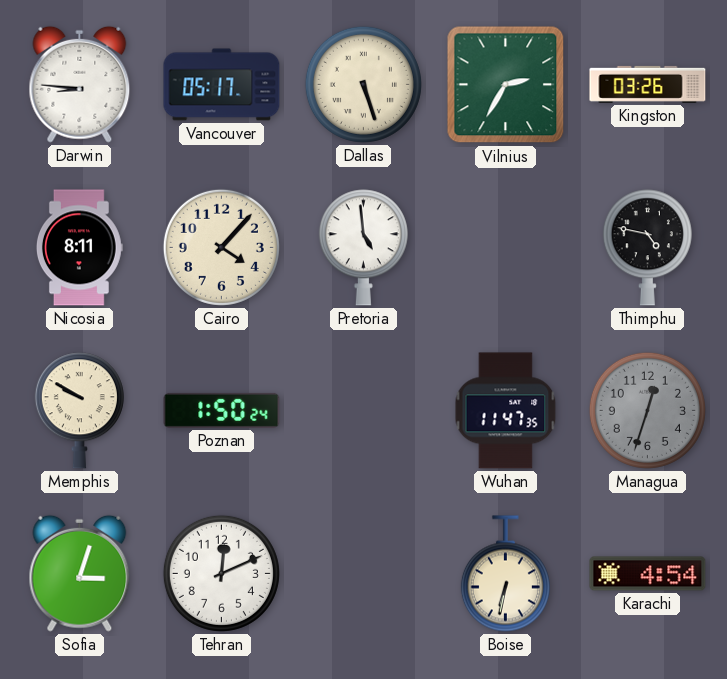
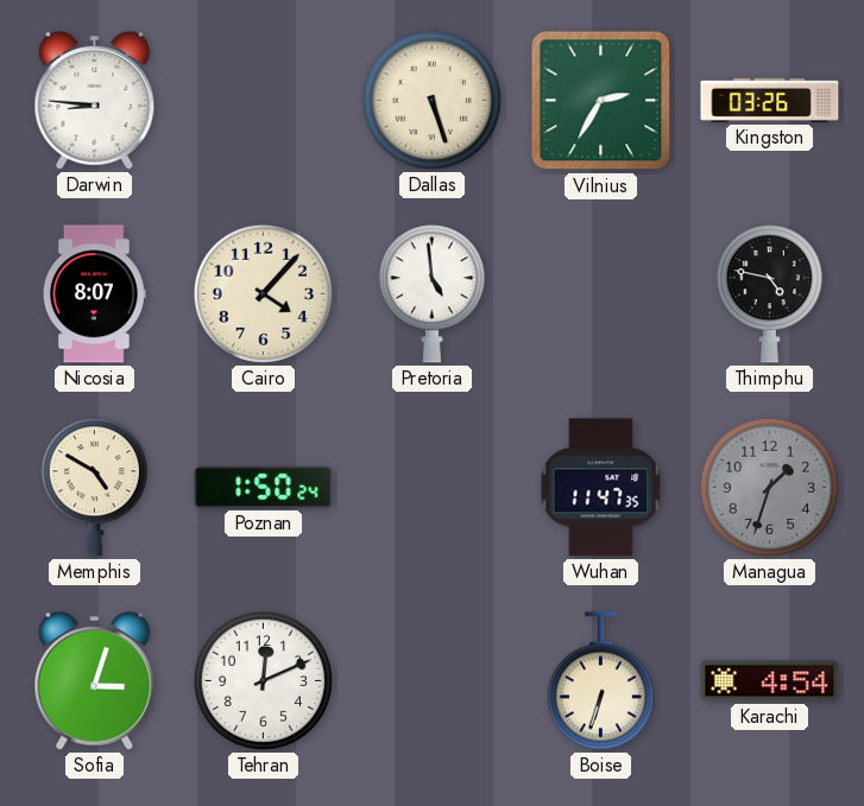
Vancouver: 05:17 -> none (222, 85)
Nicosia: 8:11 -> 8:07 (94, 294)
Memphis: 9:50 -> 4:50 (94, 488)
Managua: 12:33 -> 1:33 (769, 487)
Boise: 6:32 -> 6:33 (600, 681)
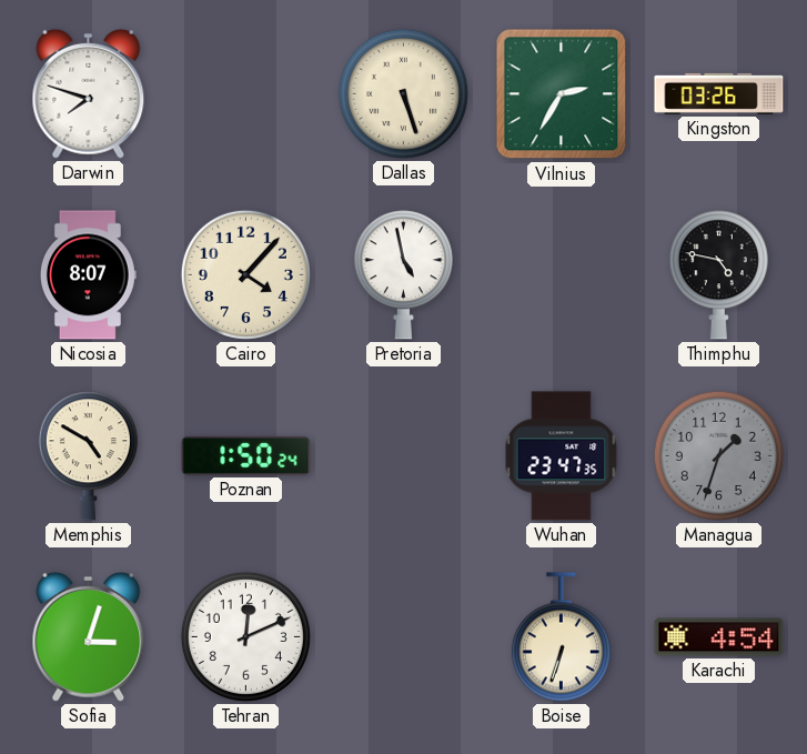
Darwin: 8:46 -> 7:48 (89, 93)
Pretoria: 4:59 -> 4:58 (403, 275)
Wuhan: 11:47 -> 23:47 (562, 456)
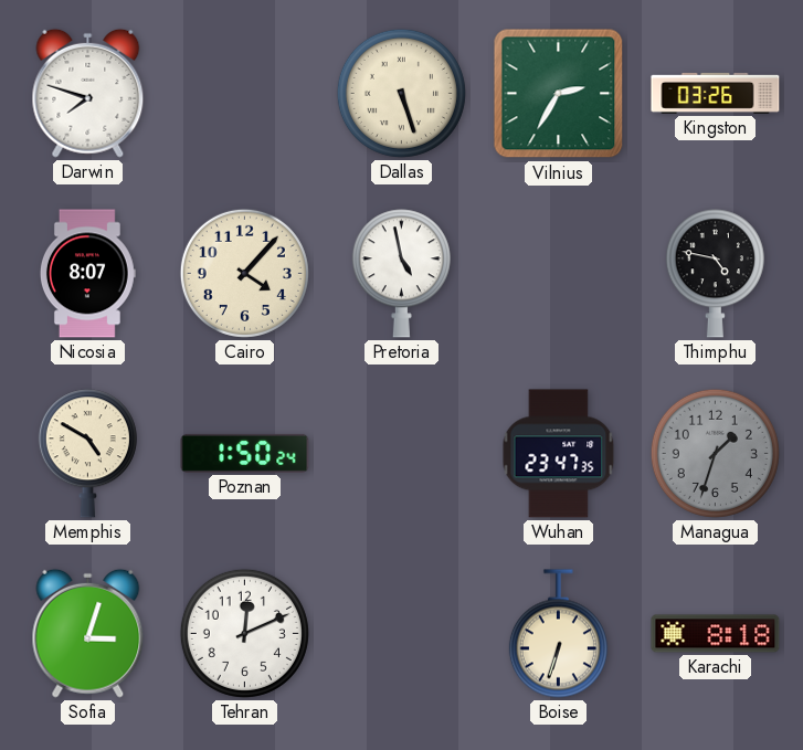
Karachi: 4:54 -> 8:18 (716, 634)
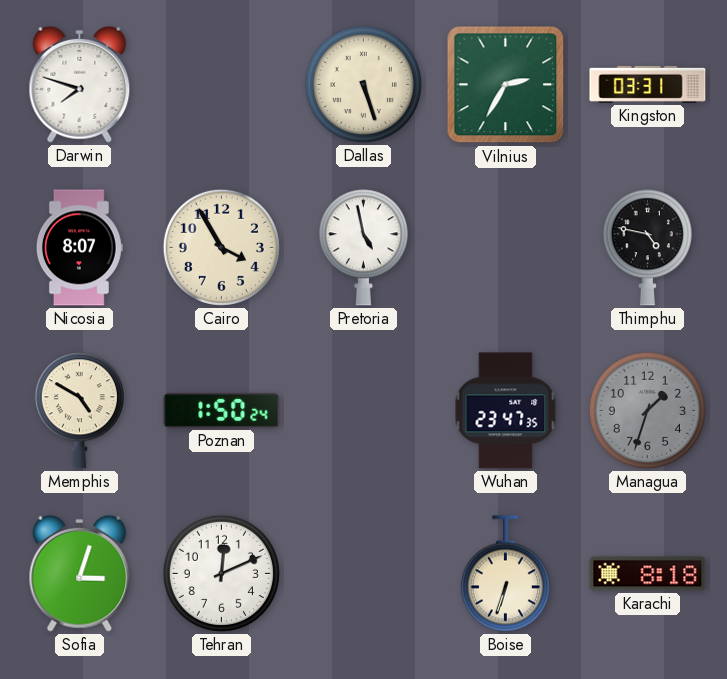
Kingston: 03:26 -> 03:31 (648, 84)
Cairo: 4:07 -> 3:55 (221, 247)
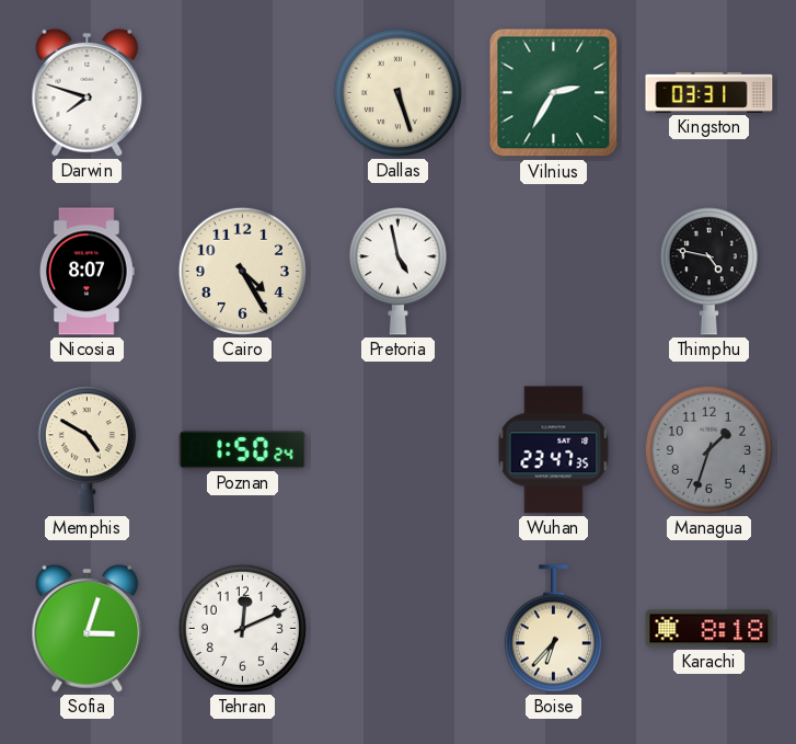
Cairo: 3:55 -> 4:25 (242, 271)
Boise: 6:33 -> 6:37 (553, 629)
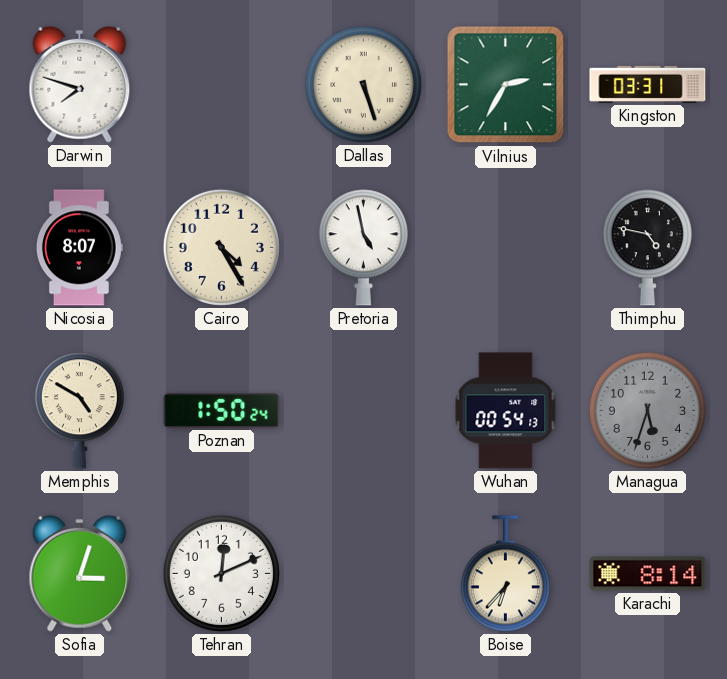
Wuhan: 23:47 -> 00:54 (506, 411)
Managua: 1:33 -> 5:33 (647, 410)
Karachi: 8:18 -> 8:14 (648, 574)
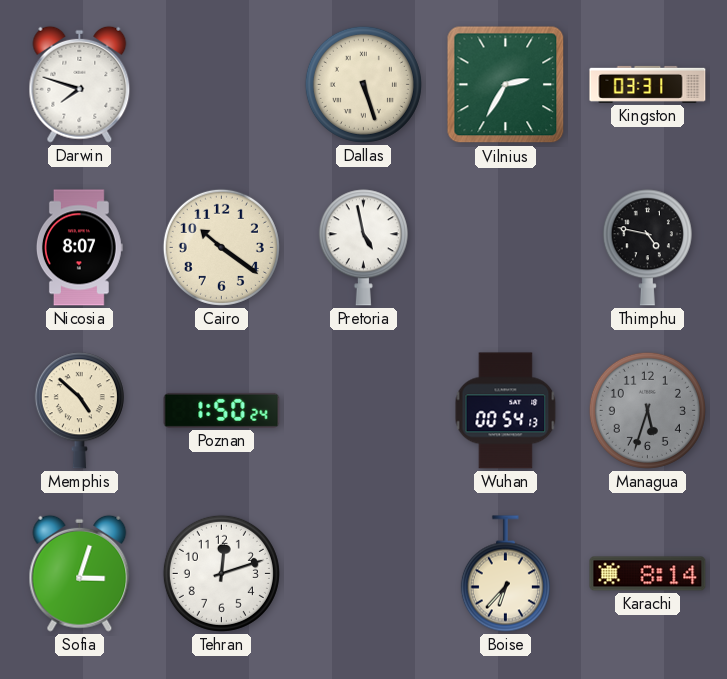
Cairo: 4:25 -> 10:21 (221, 247)
Memphis: 4:50 -> 4:52 (79, 411)
Tehran: 12:11 -> 12:12 (221, 573)
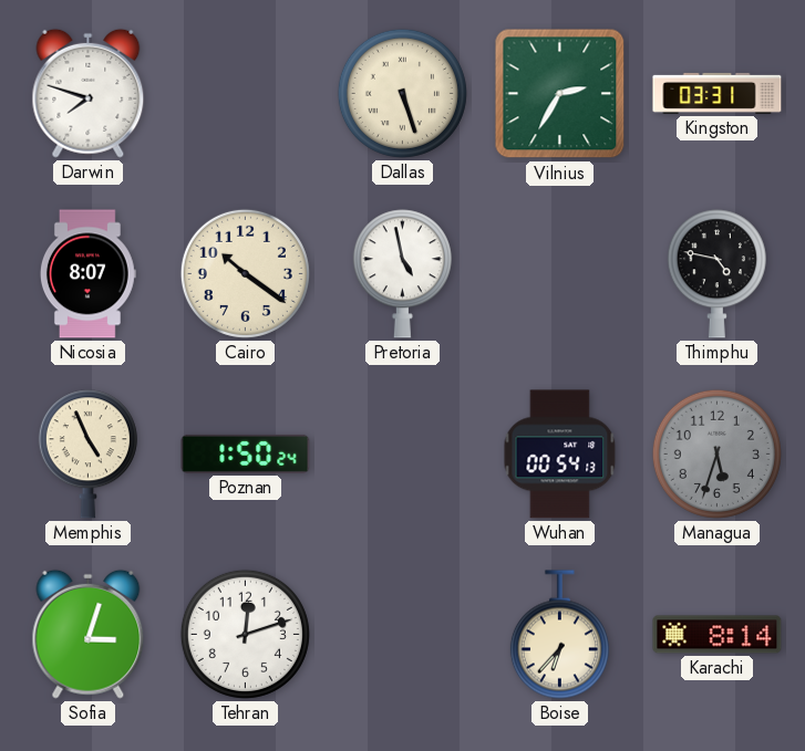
Memphis: 4:52 -> 4:56 (87, 455)
